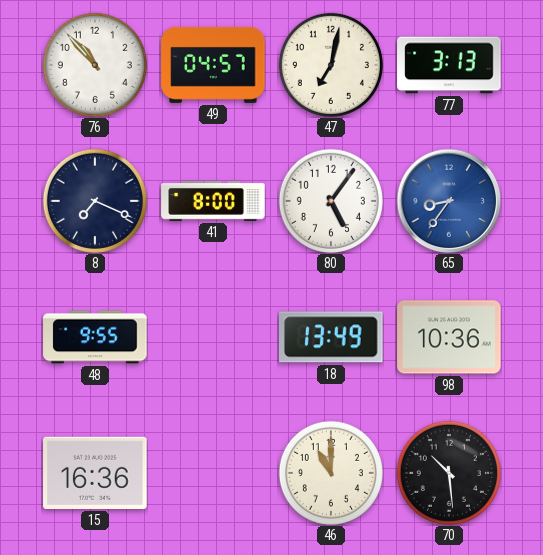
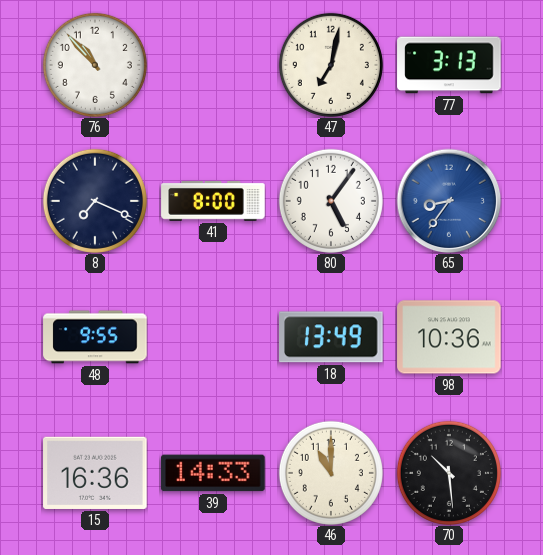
49: 04:57 -> none (213, 65)
39: none -> 14:33 (213, 473)
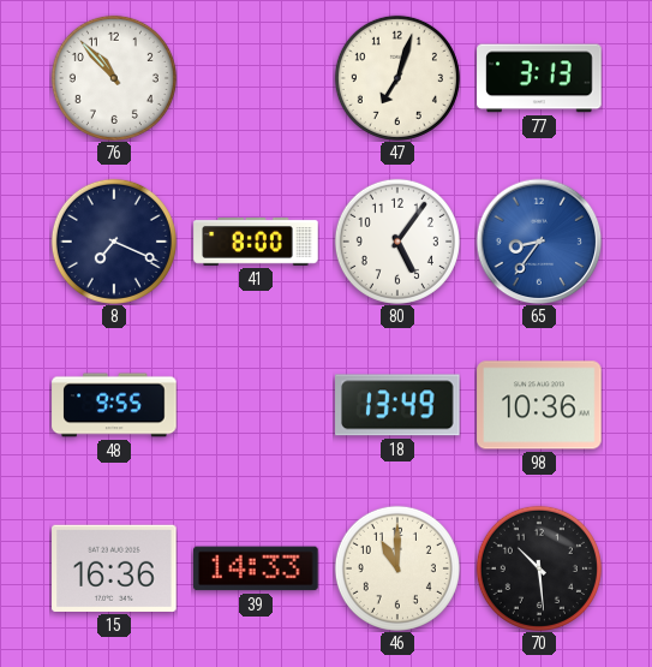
47: 7:02 -> 7:03 (397, 78)
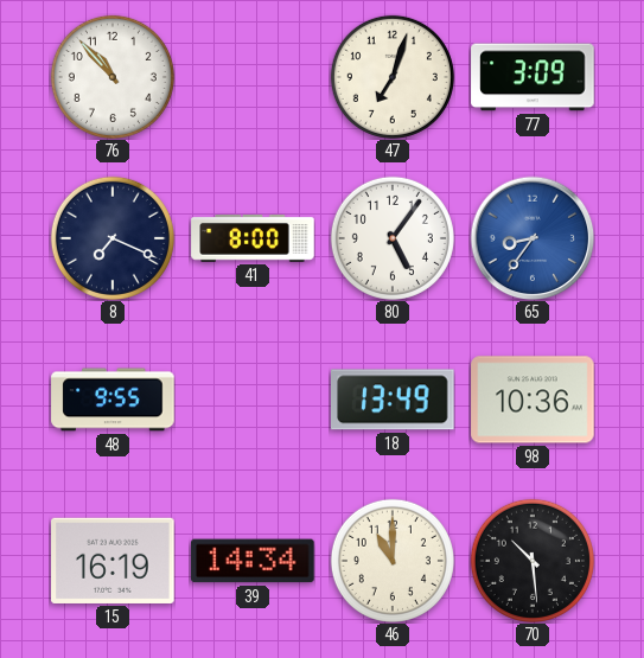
77: 3:13 -> 3:09 (533, 77)
15: 16:36 -> 16:19 (113, 561)
39: 14:33 -> 14:34 (253, 561)
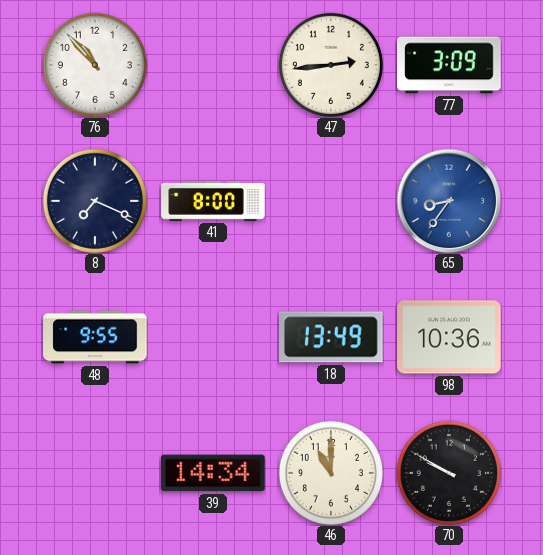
47: 7:03 -> 2:44 (331, 65)
80: 5:06 -> none (393, 238)
15: 16:19 -> none (113, 561)
70: 10:29 -> 9:50 (449, 473)
